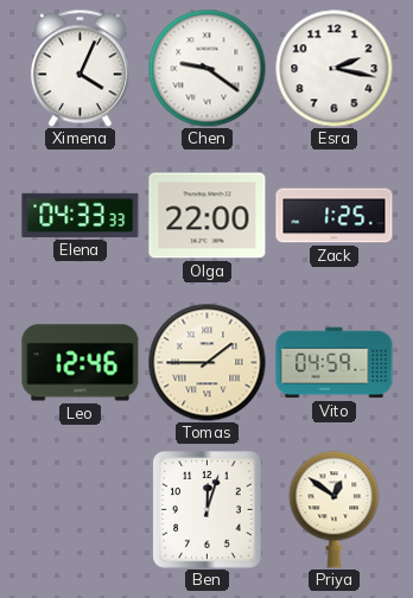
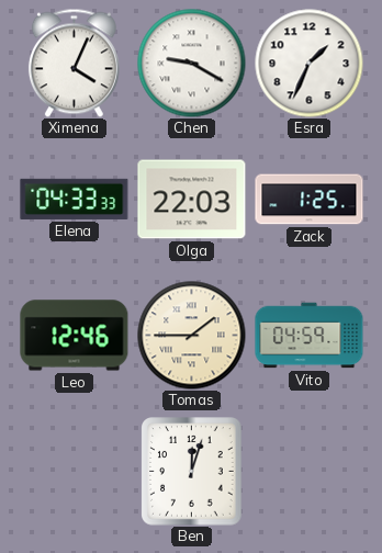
Chen: 9:21 -> 9:20 (192, 64)
Esra: 2:17 -> 1:34 (310, 64)
Olga: 22:00 -> 22:03 (192, 200)
Priya: 12:51 -> none (335, 510)
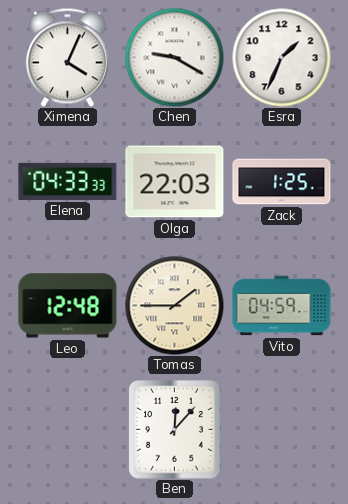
Leo: 12:46 -> 12:48 (68, 306)
Ben: 12:03 -> 12:07 (175, 430)
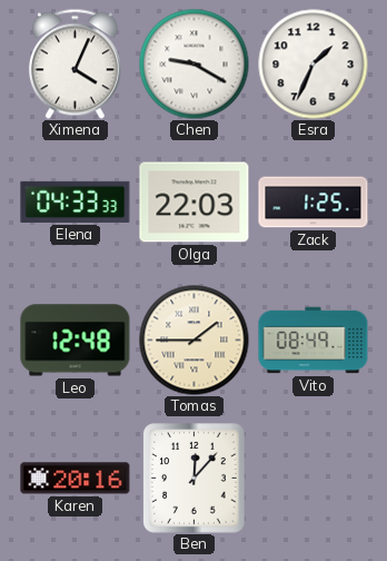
Vito: 04:59 -> 08:49 (314, 341)
Karen: none -> 20:16 (76, 479)
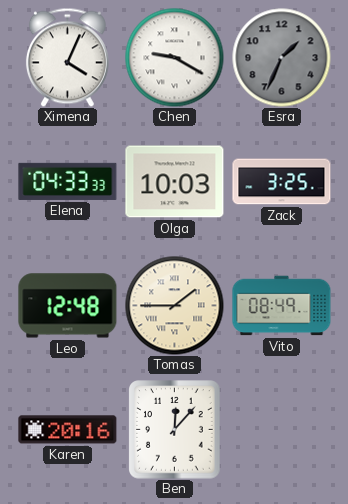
Esra dial: white -> grey (282, 58)
Olga: 22:03 -> 10:03 (175, 182)
Zack: 1:25 -> 3:25 (282, 182)
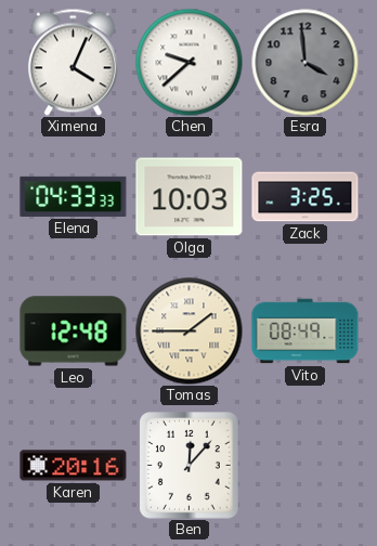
Chen: 9:20 -> 9:38 (190, 63)
Esra: 1:34 -> 3:59 (305, 63)
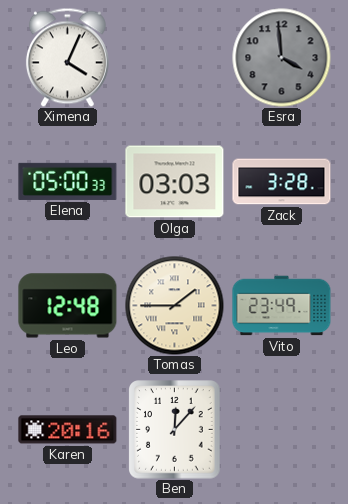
Chen: 9:38 -> none (190, 63)
Elena: 04:33 -> 05:00 (68, 181)
Olga: 10:03 -> 03:03 (175, 182)
Zack: 3:25 -> 3:28 (282, 182)
Vito: 08:49 -> 23:49 (282, 306)
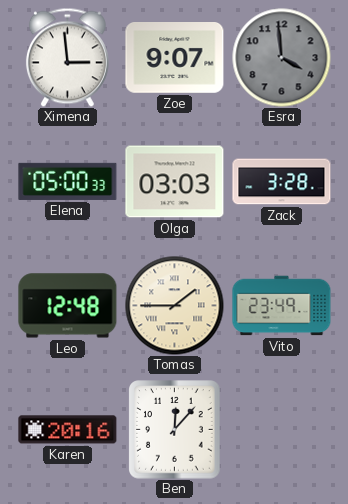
Ximena: 4:04 -> 2:59 (67, 57)
Zoe: none -> 9:07 (175, 58)
